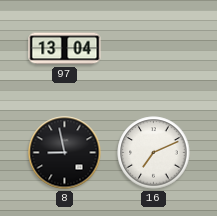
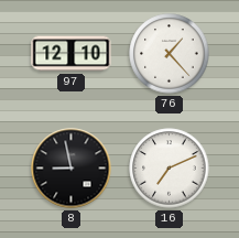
97: 13:04 -> 12:10 (72, 54)
76: none -> 1:23 (170, 54)
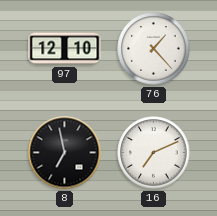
8: 8:58 -> 6:58 (65, 153)
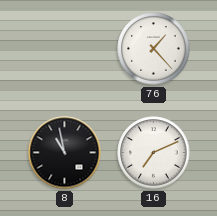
97: 12:10 -> none (65, 49)
8: 6:58 -> 10:58 (65, 153)
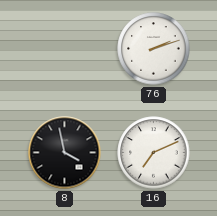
76: 1:23 -> 2:12 (154, 49)
8: 10:58 -> 3:58 (65, 153)
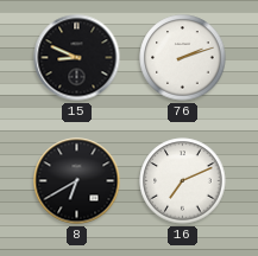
15: none -> 8:49 (77, 58)
8: 3:58 -> 6:40 (77, 181)
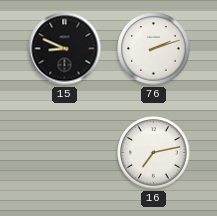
8: 6:40 -> none (77, 181)
16: 7:11 -> 7:13 (154, 153)
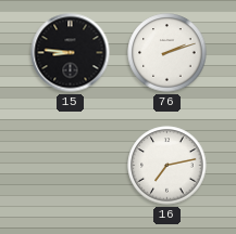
15: 8:49 -> 8:46 (71, 53)
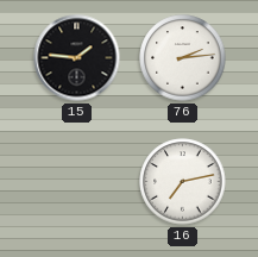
15: 8:46 -> 1:46 (77, 58)
76: 2:12 -> 2:14 (183, 58)
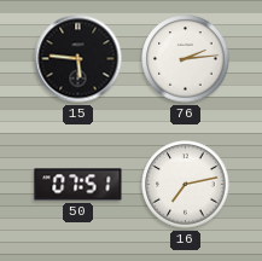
15: 1:46 -> 5:46 (78, 59)
50: none -> 07:51 (78, 185)
